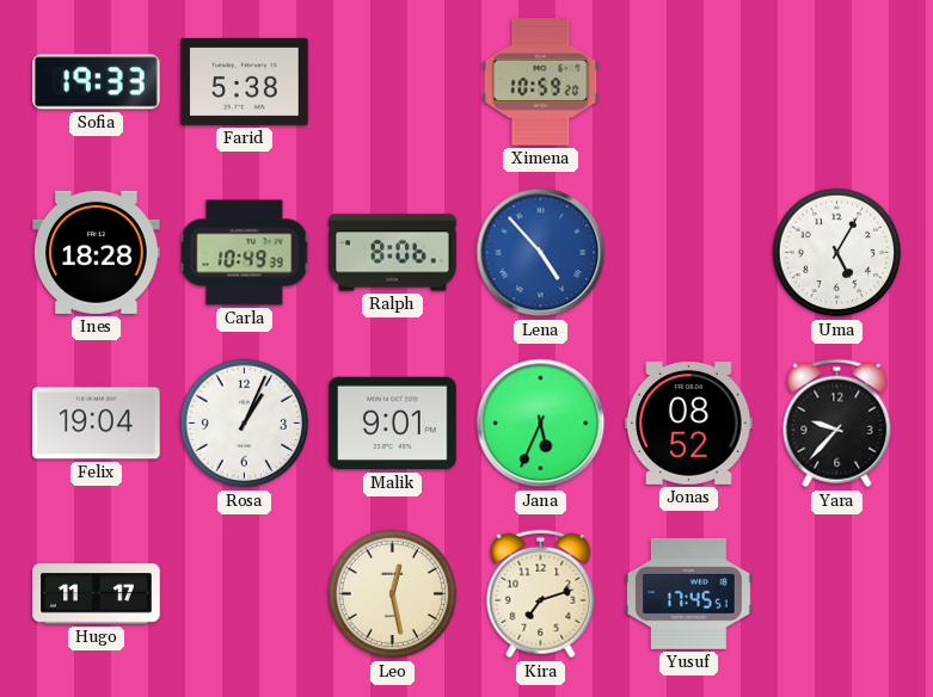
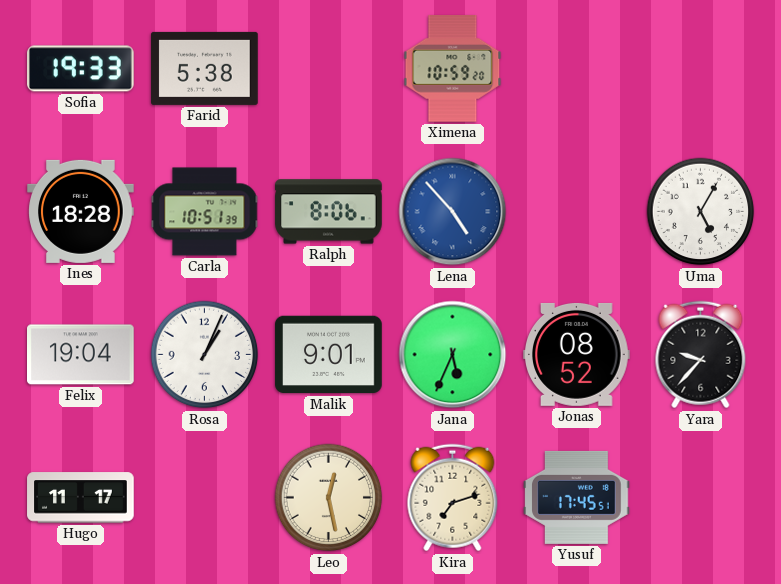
Carla: 10:49 -> 10:51 (205, 212)
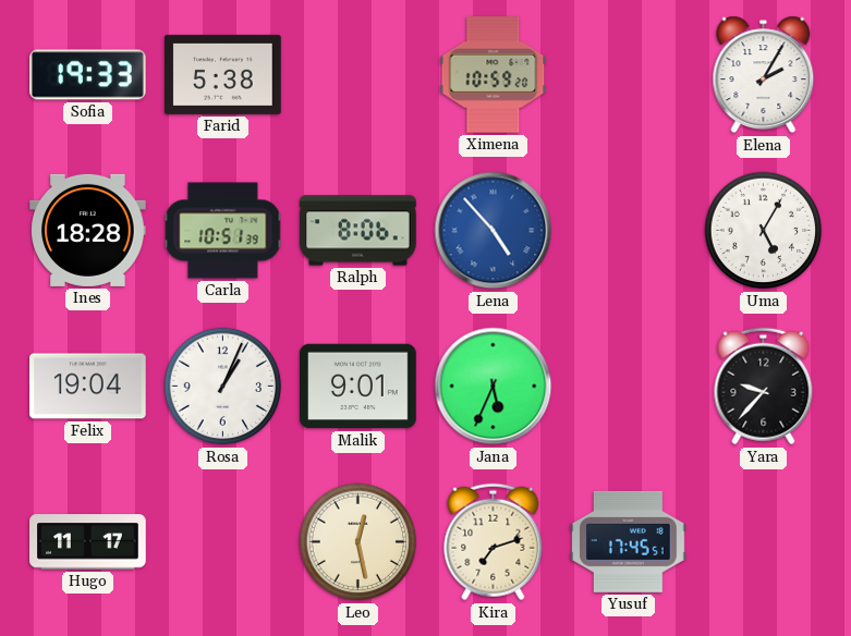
Elena: none -> 2:05 (764, 75)
Jonas: 08:52 -> none (577, 354)
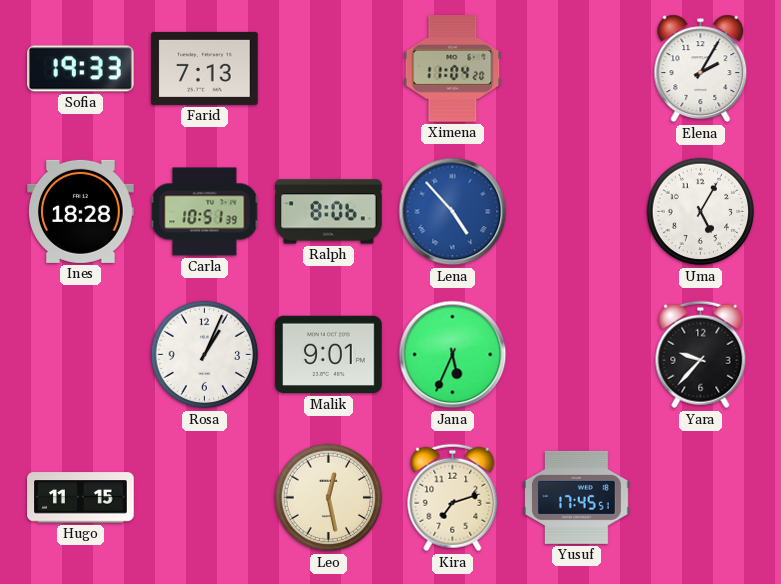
Farid: 5:38 -> 7:13 (205, 68)
Ximena: 10:59 -> 11:04 (453, 69)
Felix: 19:04 -> none (88, 387)
Hugo: 11:17 -> 11:15 (81, 498)
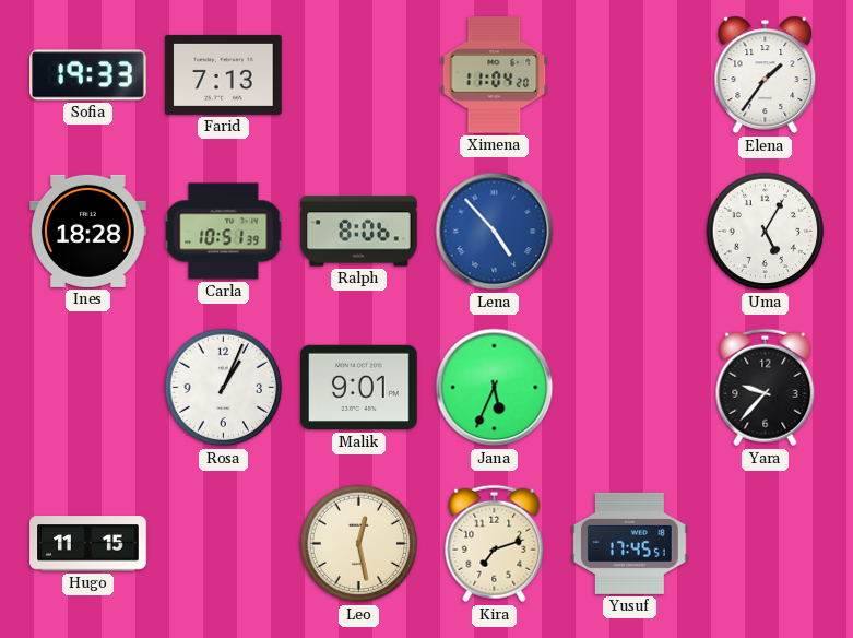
Elena: 2:05 -> 1:36 (766, 75)
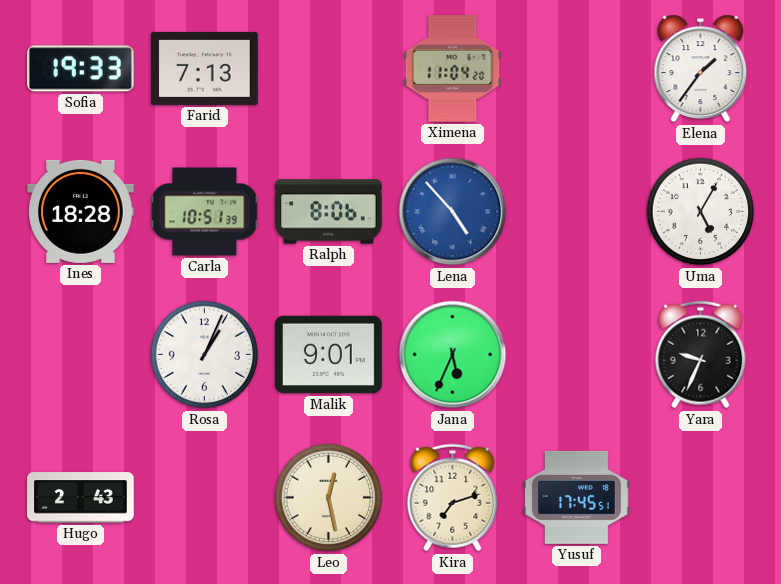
Yara: 9:37 -> 9:34 (701, 355)
Hugo: 11:15 -> 2:43 (81, 498)
